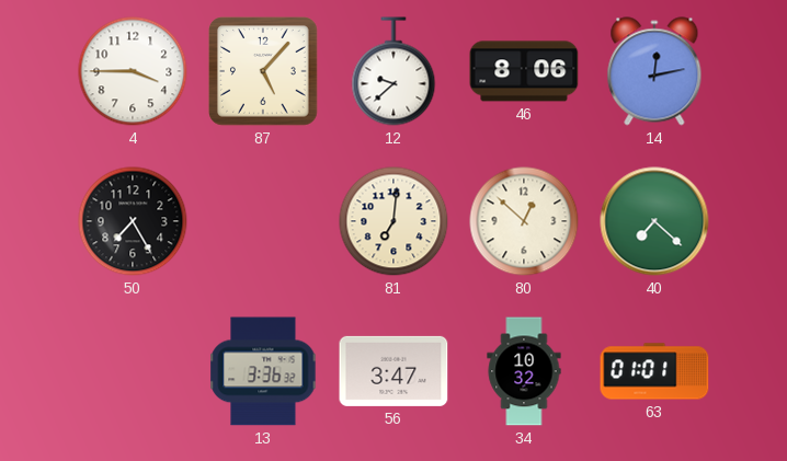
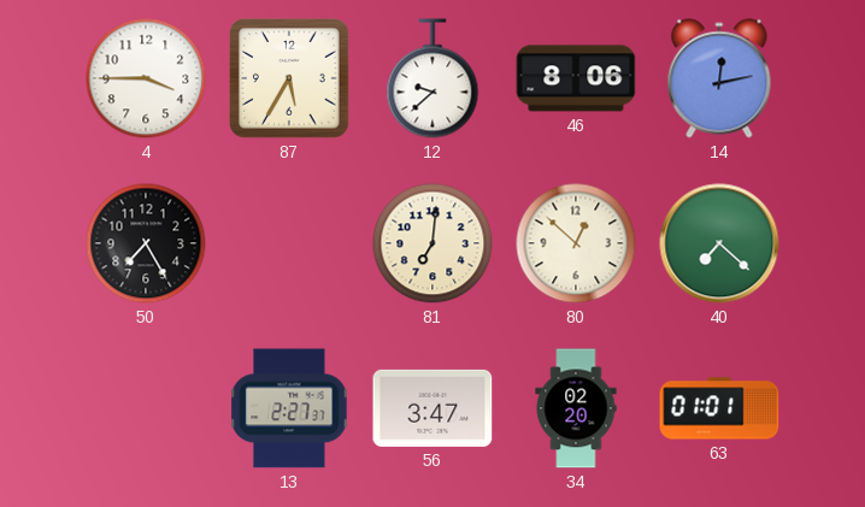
87: 5:07 -> 5:35 (289, 78)
13: 3:36 -> 2:27 (289, 408)
34: 10:32 -> 02:20 (576, 408)
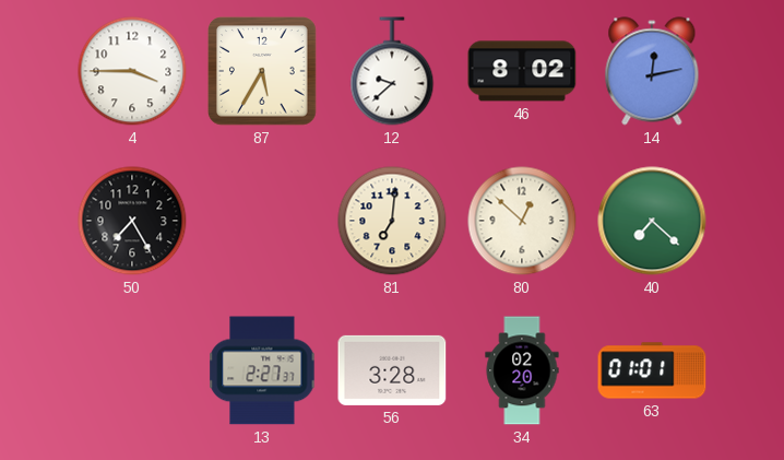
46: 8:06 -> 8:02 (522, 71)
56: 3:47 -> 3:28 (392, 370)
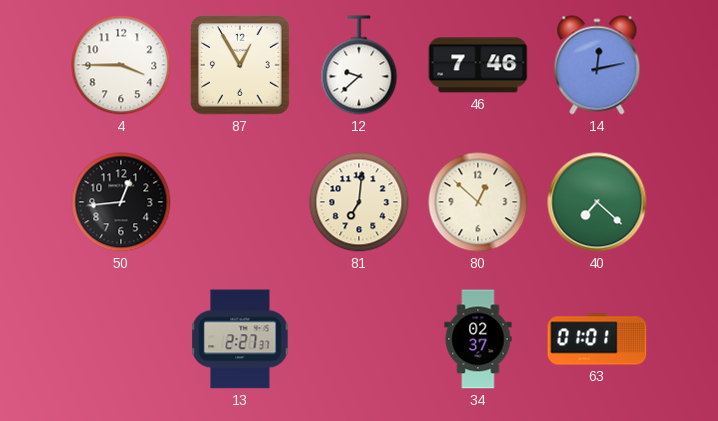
87: 5:35 -> 12:55 (240, 65)
46: 8:02 -> 7:46 (478, 65)
50: 7:25 -> 12:44 (121, 202)
56: 3:28 -> none (392, 370)
34: 02:20 -> 02:37 (478, 339)
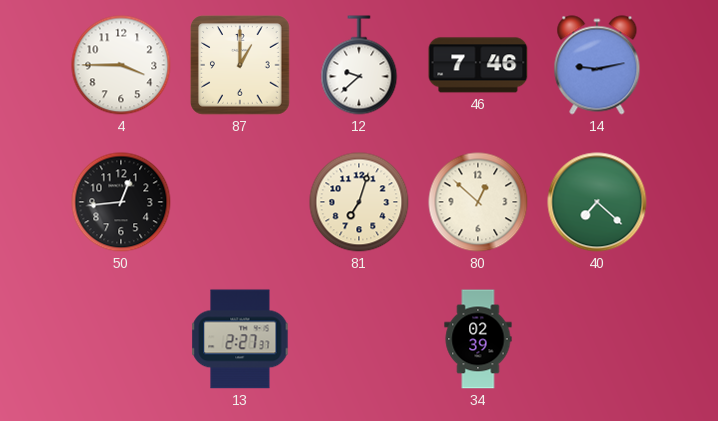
87: 12:55 -> 1:00 (240, 65)
14: 12:13 -> 9:13 (597, 65)
81: 7:01 -> 7:03 (359, 202)
34: 02:37 -> 02:39 (478, 339)
63: 01:01 -> none (597, 339)
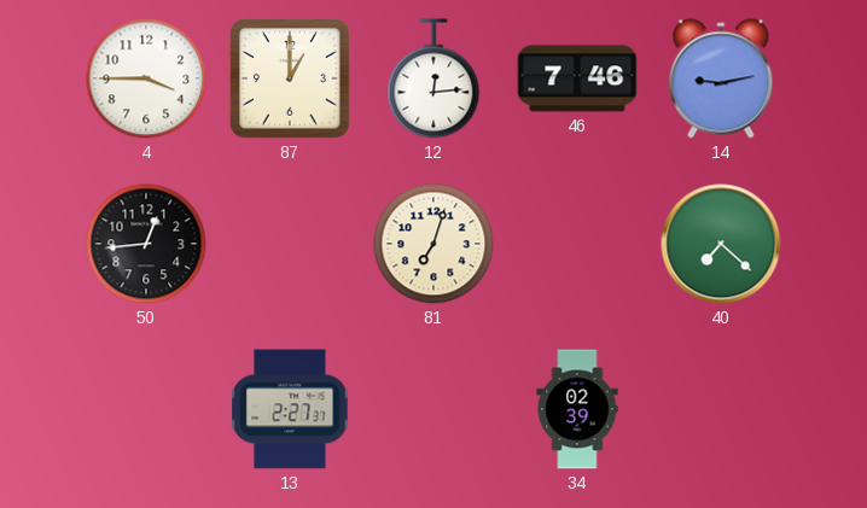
12: 9:38 -> 12:14 (433, 78)
80: 12:52 -> none (478, 202)
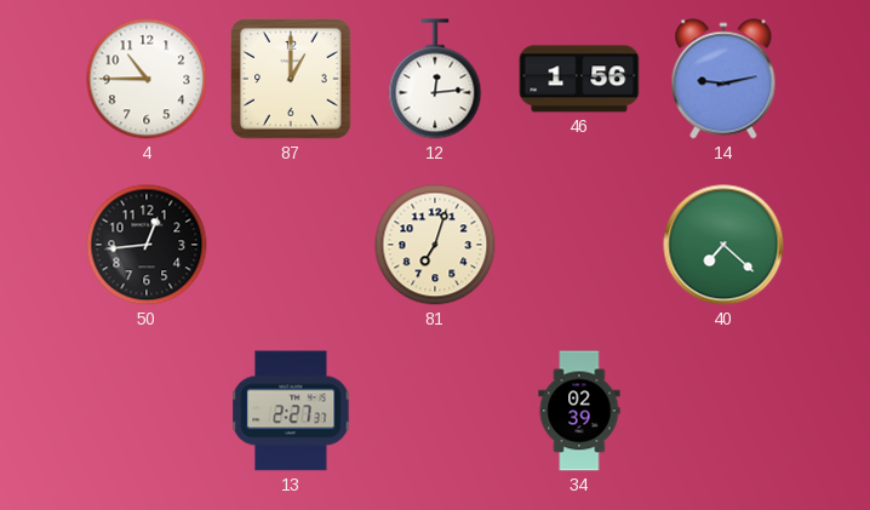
4: 3:45 -> 10:45 (147, 79)
46: 7:46 -> 1:56 (579, 79)
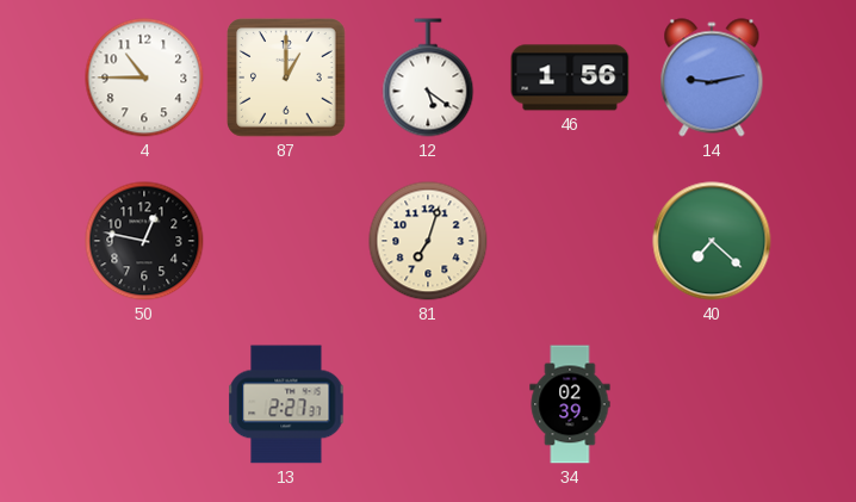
12: 12:14 -> 5:21 (428, 78)
50: 12:44 -> 12:47 (144, 241)
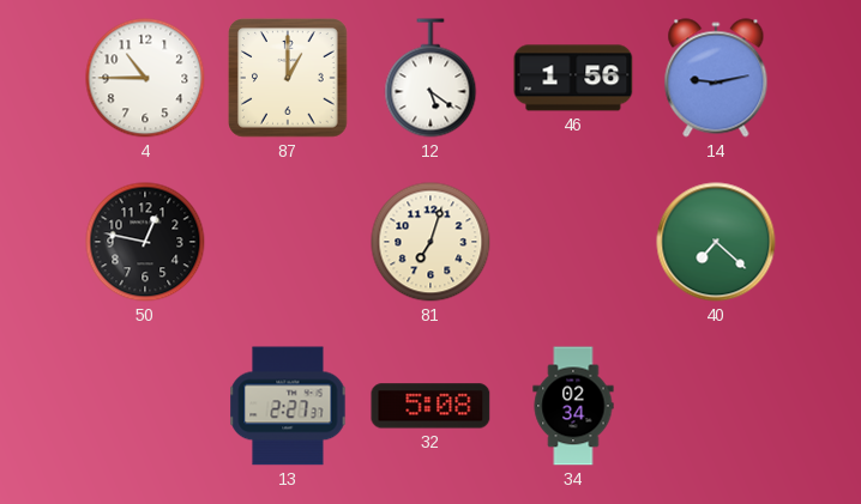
32: none -> 5:08 (431, 406)
34: 02:39 -> 02:34 (573, 406)
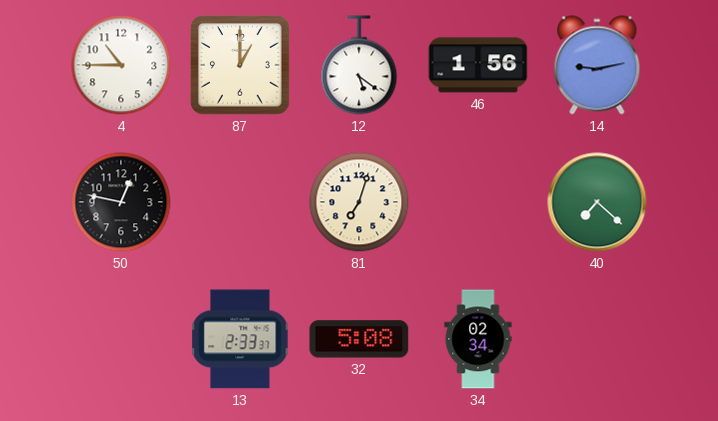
13: 2:27 -> 2:33 (240, 339)
